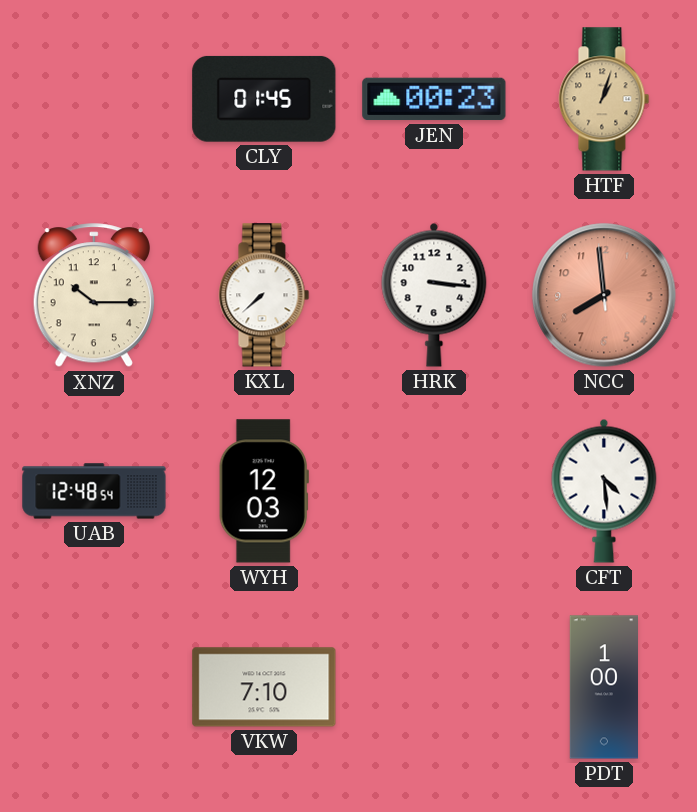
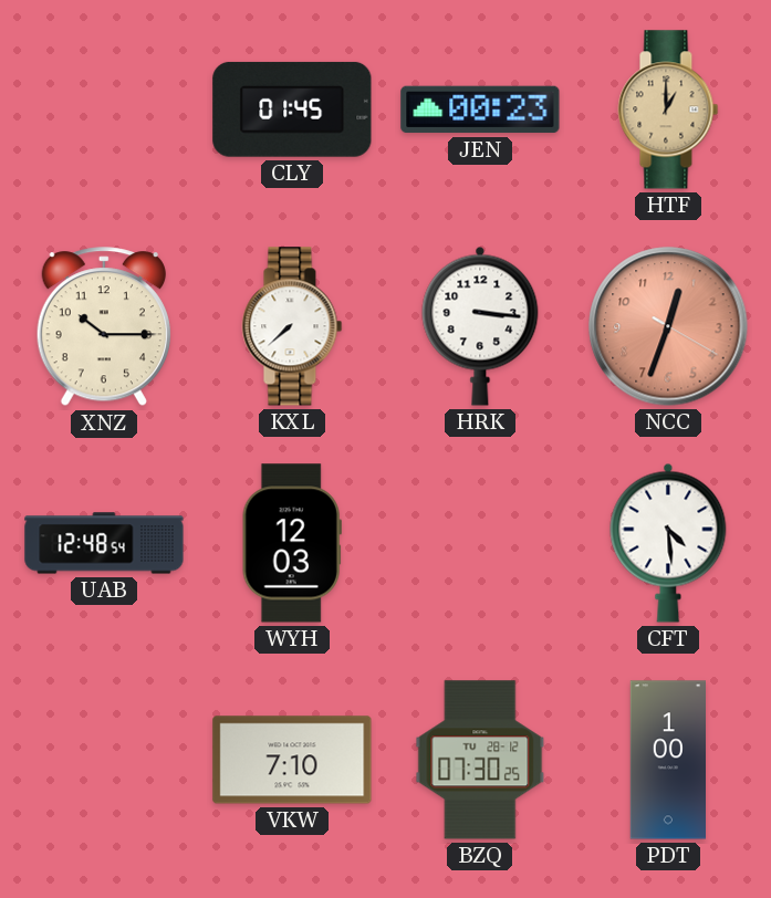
HTF: 1:03 -> 1:00 (668, 109)
NCC: 7:58 -> 12:33 (668, 326)
BZQ: none -> 07:30 (480, 760)
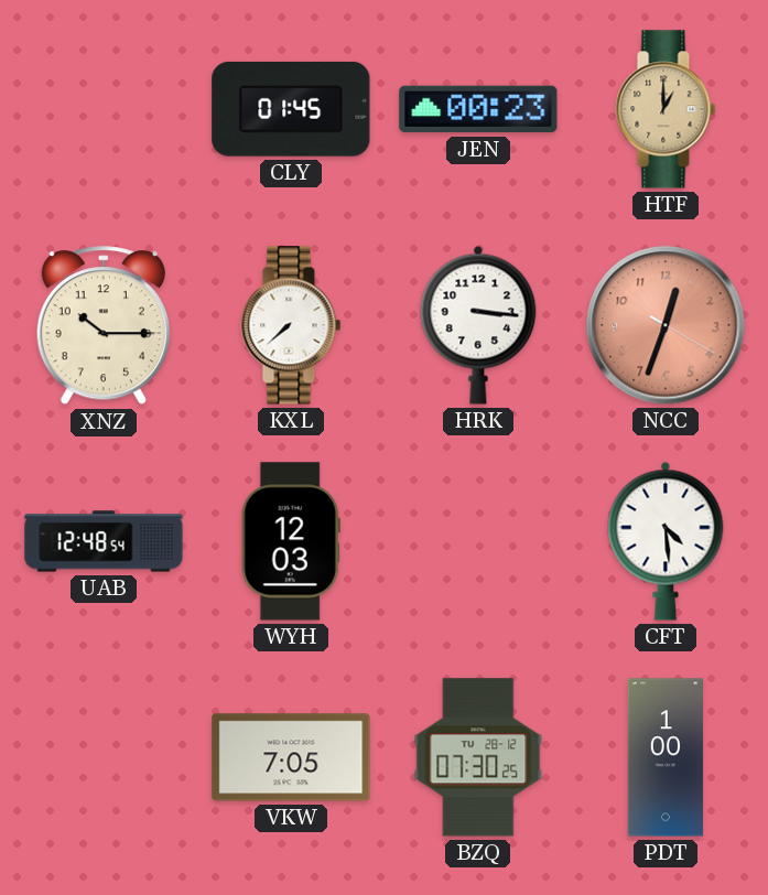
VKW: 7:10 -> 7:05 (291, 757)
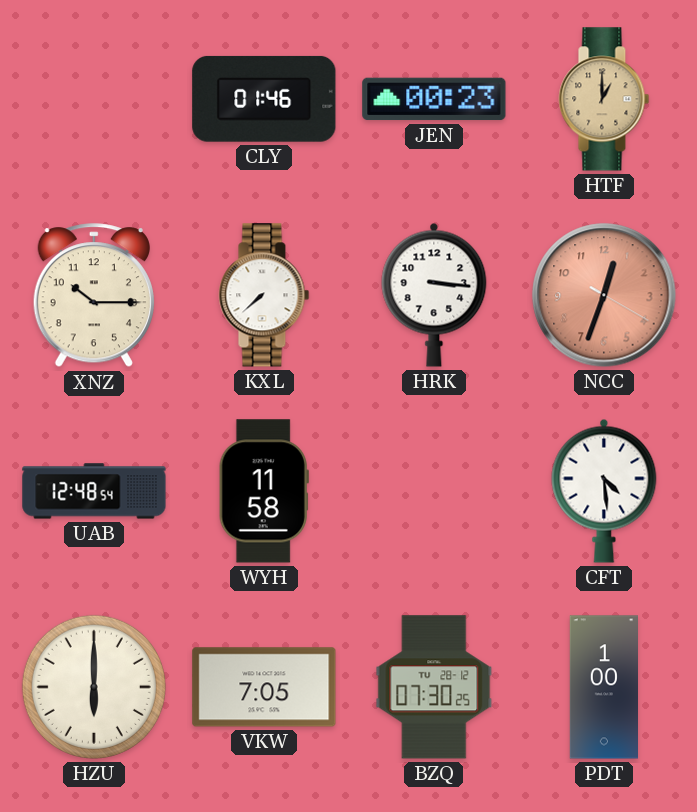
CLY: 01:45 -> 01:46 (264, 99)
WYH: 12:03 -> 11:58 (264, 491)
HZU: none -> 6:00 (94, 687)
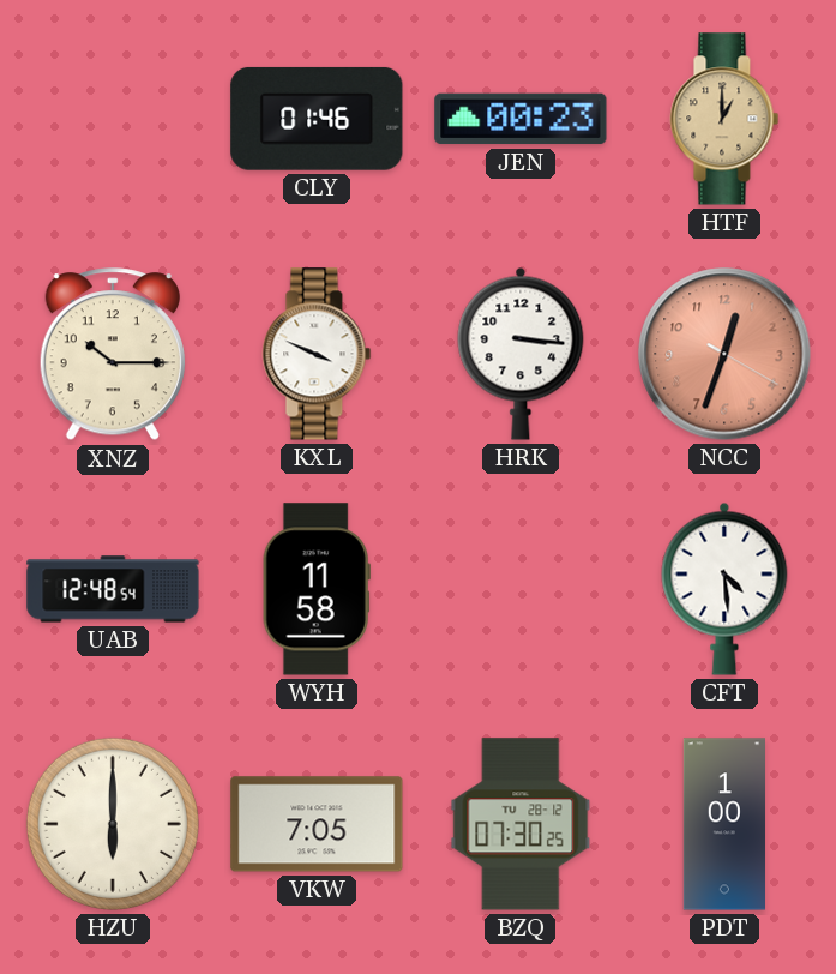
KXL: 7:38 -> 3:49 (317, 354)
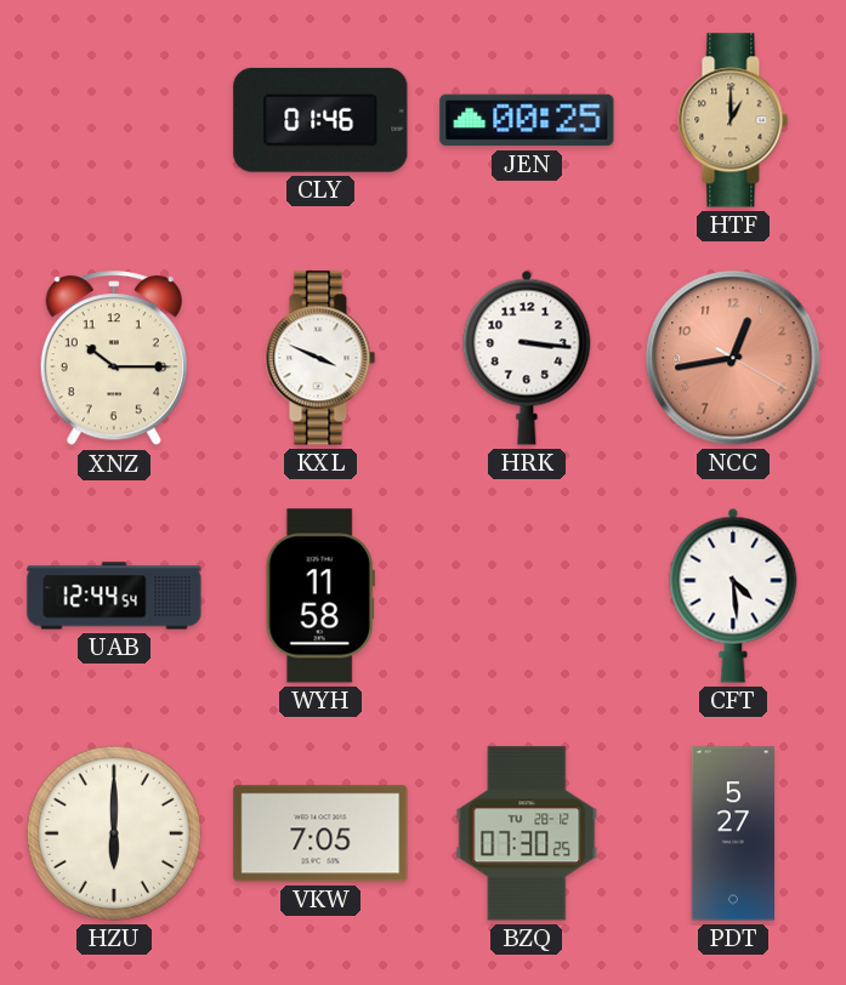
JEN: 00:23 -> 00:25 (527, 120)
NCC: 12:33 -> 12:43 (733, 358)
UAB: 12:48 -> 12:44 (114, 596)
PDT: 1:00 -> 5:27 (732, 833)
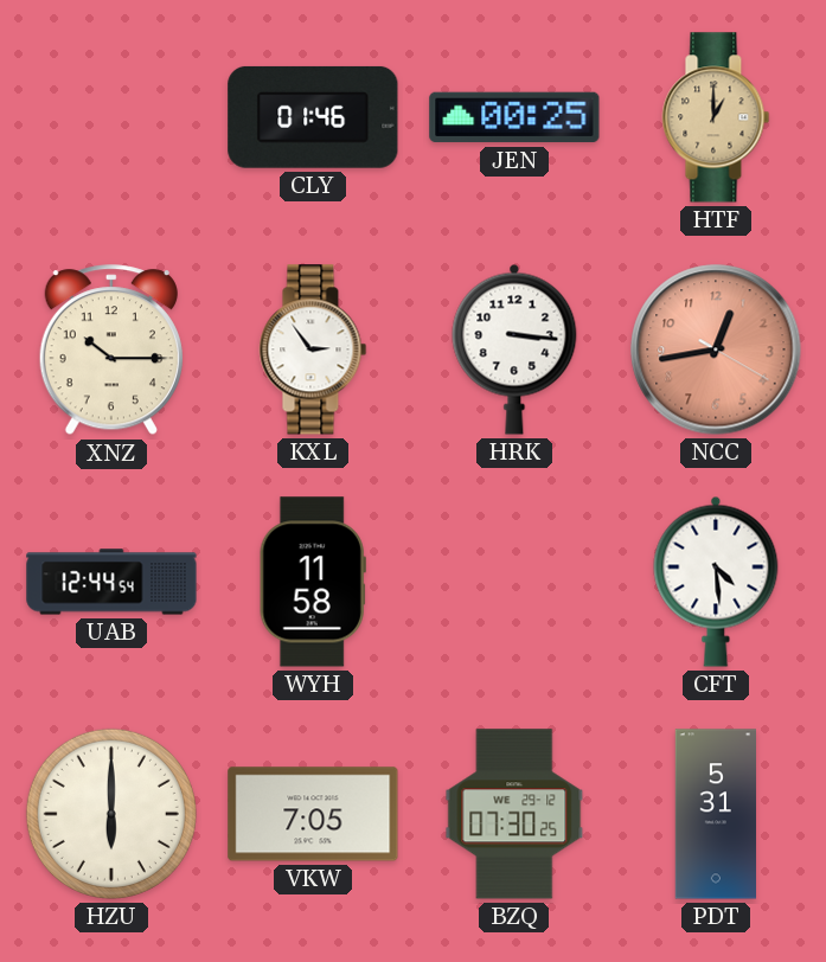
KXL: 3:49 -> 2:54 (313, 349)
BZQ date: TU 28-12 -> WE 29-12 (514, 814)
PDT: 5:27 -> 5:31 (715, 814)
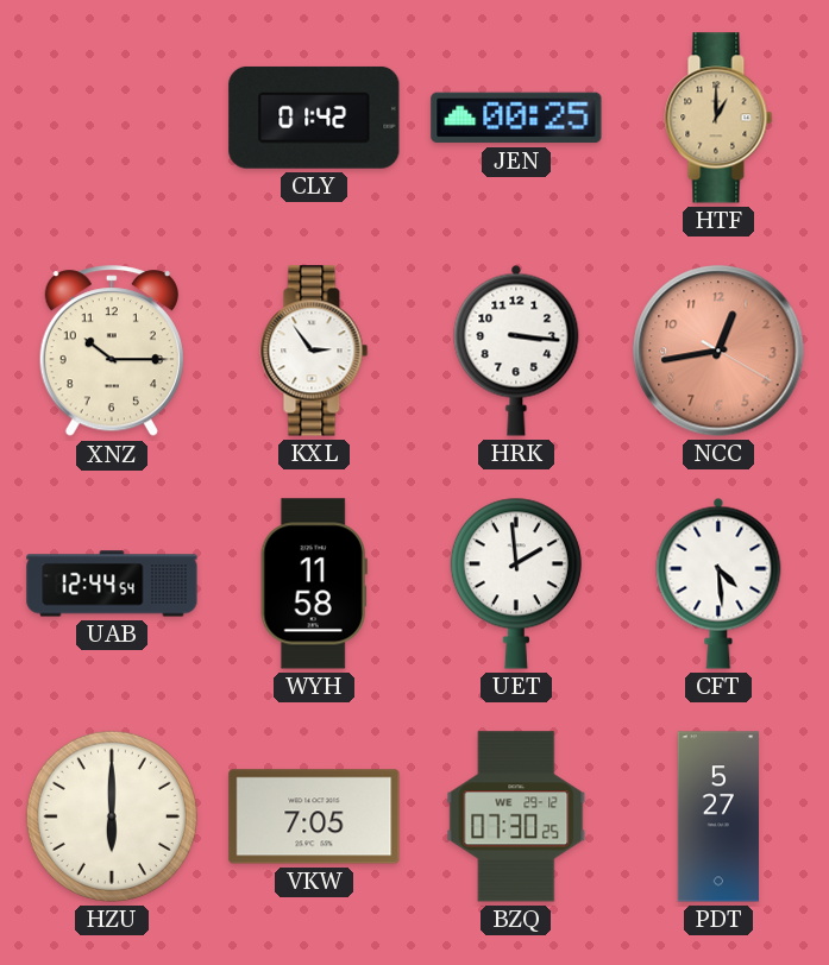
CLY: 01:46 -> 01:42 (314, 118)
UET: none -> 1:59 (516, 584)
PDT: 5:31 -> 5:27 (717, 816)
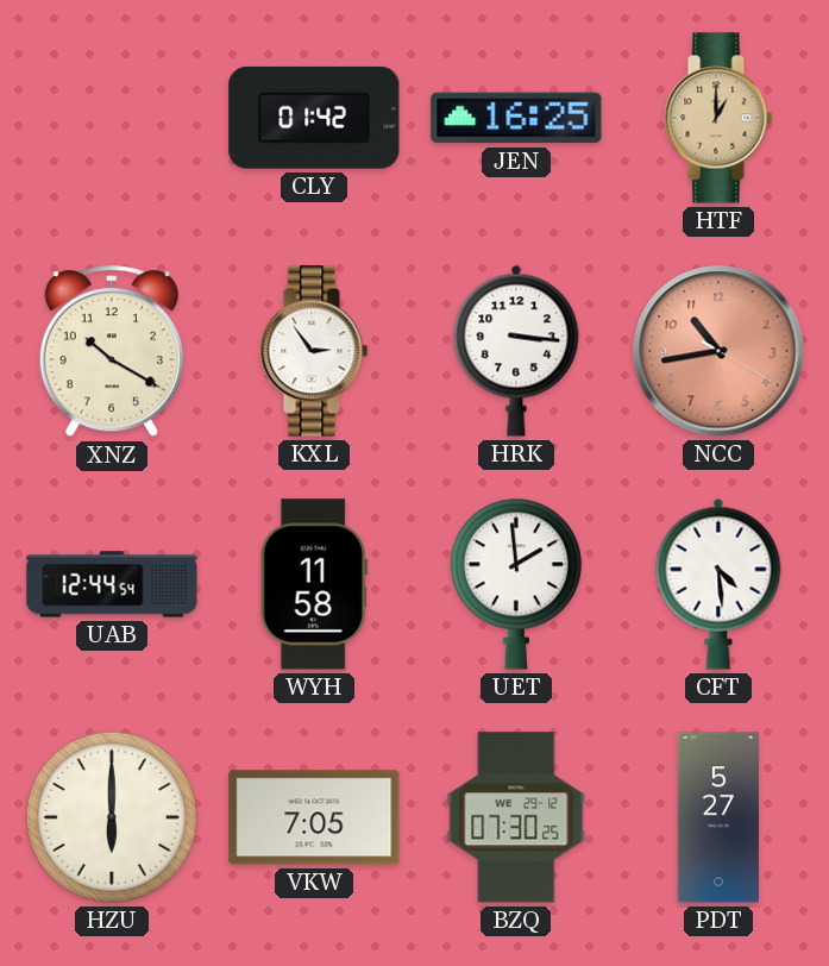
JEN: 00:25 -> 16:25 (516, 118)
XNZ: 10:15 -> 10:20 (112, 352)
NCC: 12:43 -> 10:43 (718, 351)
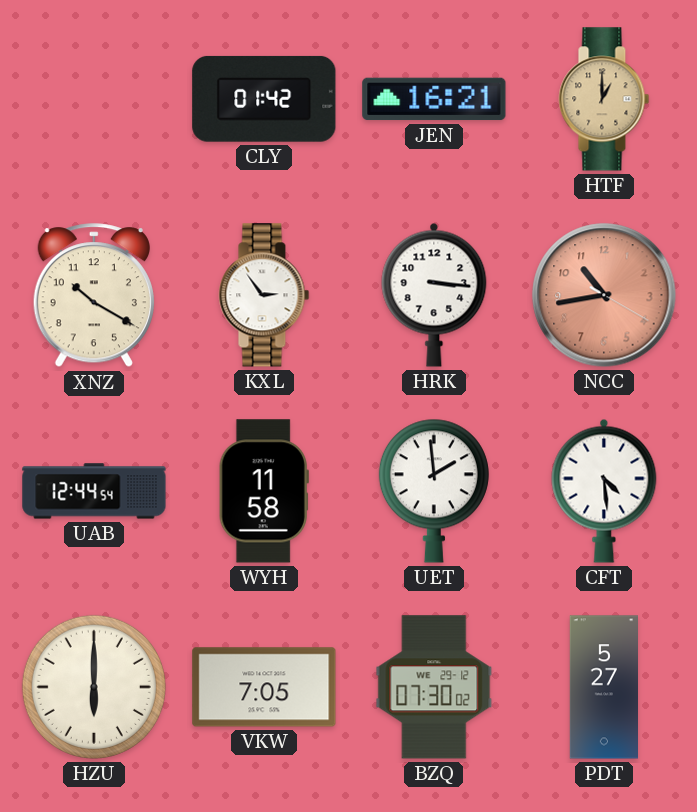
JEN: 16:25 -> 16:21 (434, 99)
BZQ: 07:30:25 -> 07:30:02 (434, 687)
